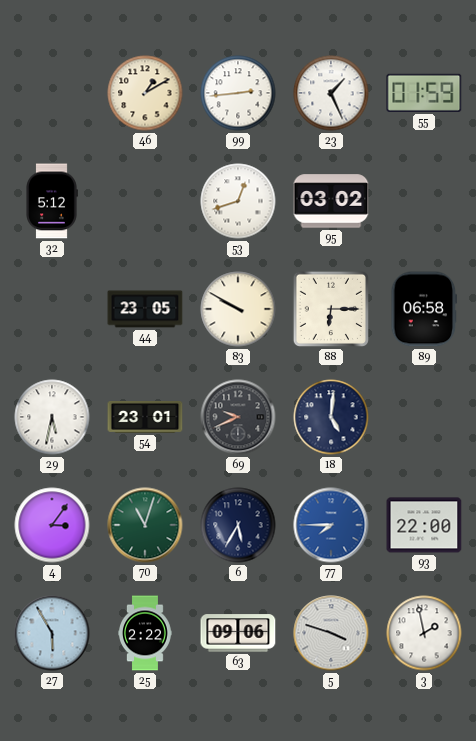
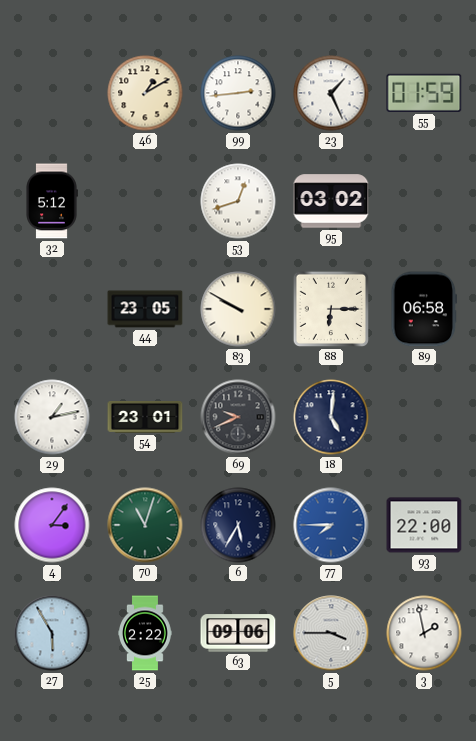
29: 5:32 -> 1:13 (52, 417)
5: 3:48 -> 3:45 (331, 633)
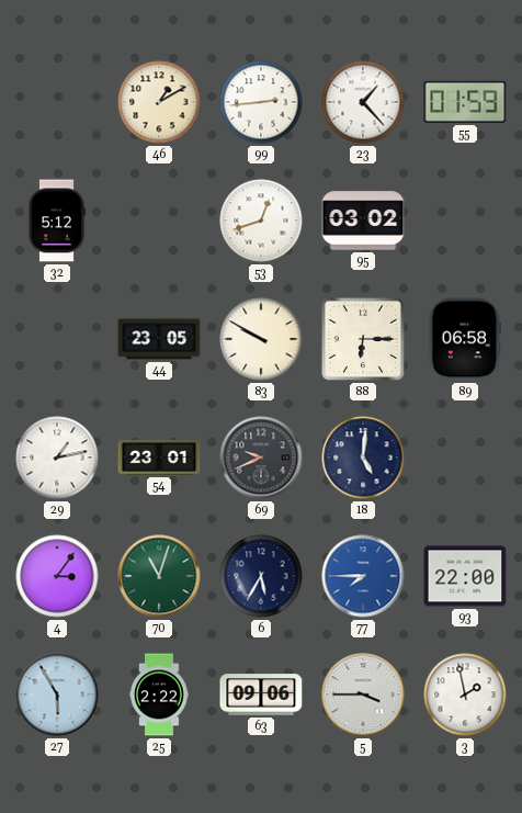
23: 1:26 -> 1:23 (363, 102)
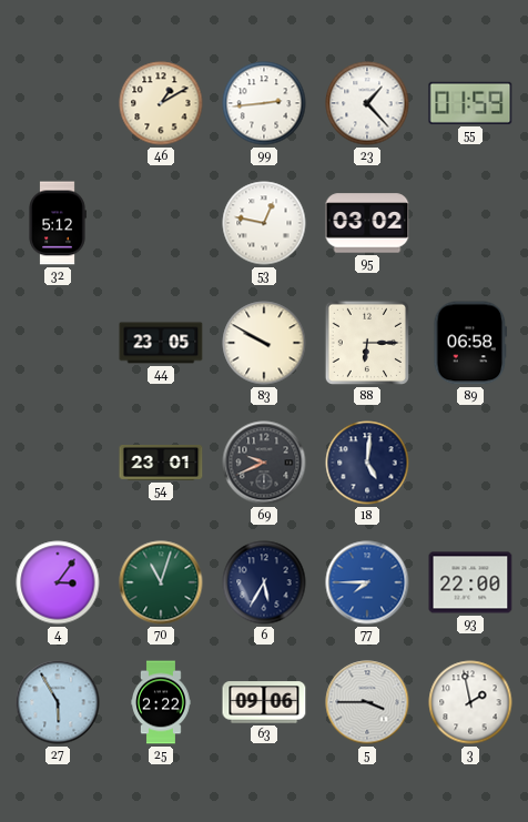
53: 12:42 -> 12:47 (264, 223)
29: 1:13 -> none (57, 458)
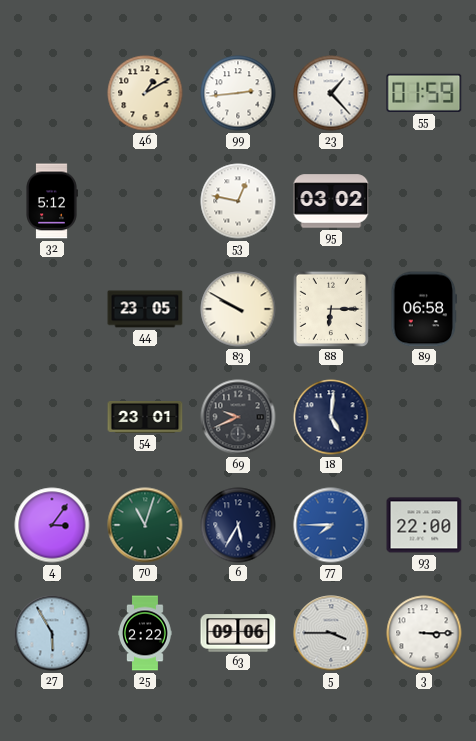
3: 1:58 -> 3:15 (424, 633)
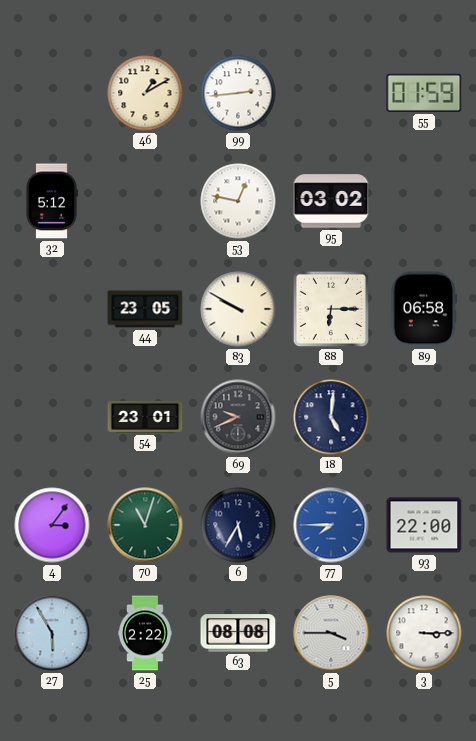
23: 1:23 -> none (331, 93)
63: 09:06 -> 08:08 (238, 633)
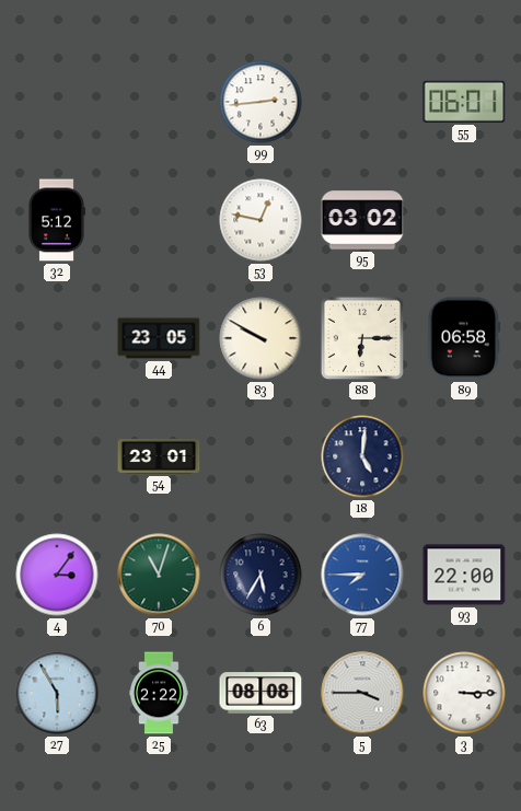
46: 1:10 -> none (145, 93)
55: 01:59 -> 06:01 (464, 102)
69: 9:41 -> none (238, 417)
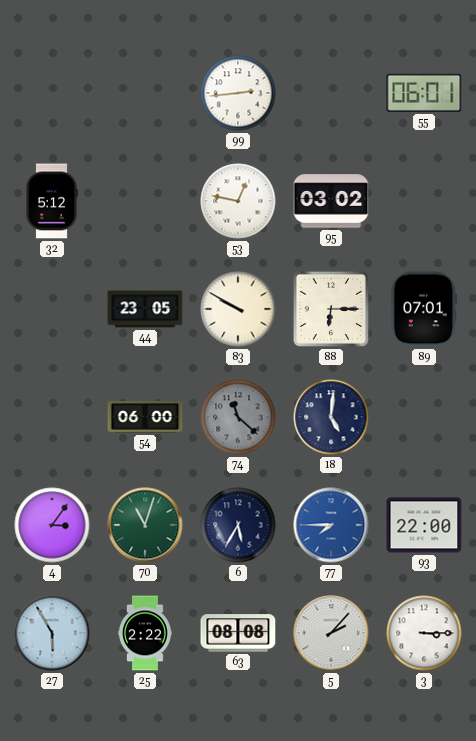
89: 06:58 -> 07:01 (424, 309)
54: 23:01 -> 06:00 (145, 418)
74: none -> 11:22 (238, 417)
5: 3:45 -> 2:07 (331, 633)
